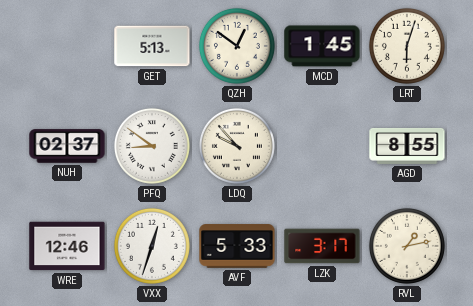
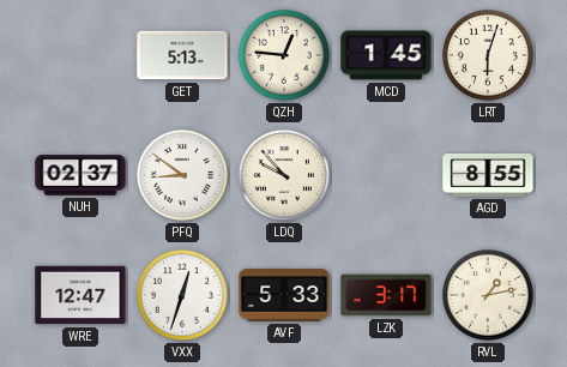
QZH: 12:51 -> 12:46 (284, 55)
WRE: 12:46 -> 12:47 (80, 295)
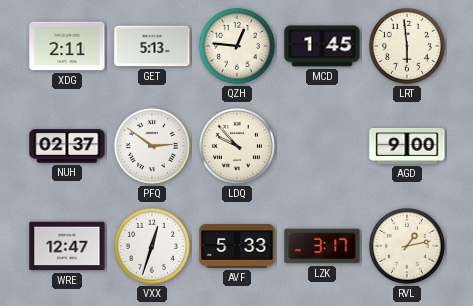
XDG: none -> 2:11 (67, 46)
LRT: 6:03 -> 5:59 (407, 46)
PFQ: 8:51 -> 2:51 (152, 146)
AGD: 8:55 -> 9:00 (407, 146)
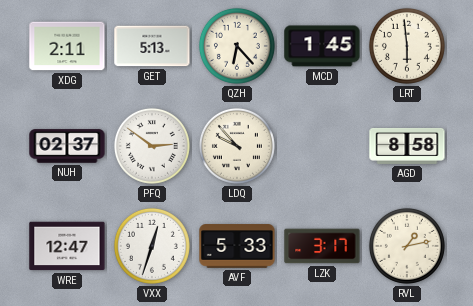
QZH: 12:46 -> 6:23 (237, 46)
AGD: 9:00 -> 8:58 (407, 146)
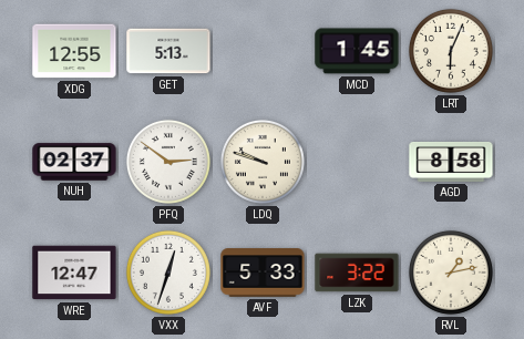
XDG: 2:11 -> 12:55 (74, 51)
QZH: 6:23 -> none (237, 46)
LRT: 5:59 -> 6:04 (451, 51)
LDQ: 9:53 -> 9:48 (263, 162)
LZK: 3:17 -> 3:22 (357, 273)
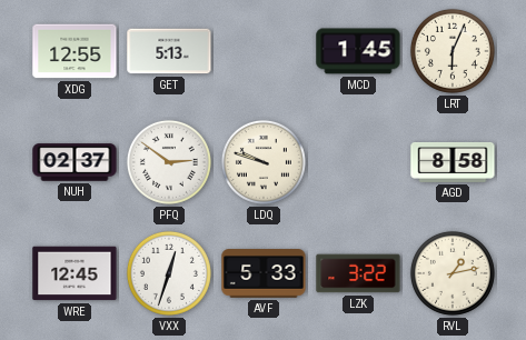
WRE: 12:47 -> 12:45 (75, 273)
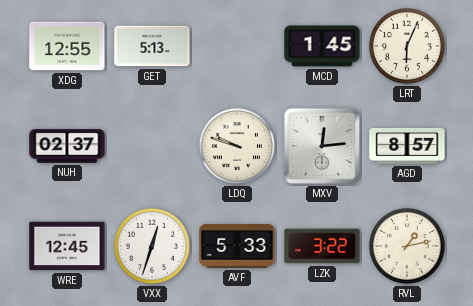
PFQ: 2:51 -> none (169, 162)
MXV: none -> 12:14 (322, 146)
AGD: 8:58 -> 8:57 (407, 146)
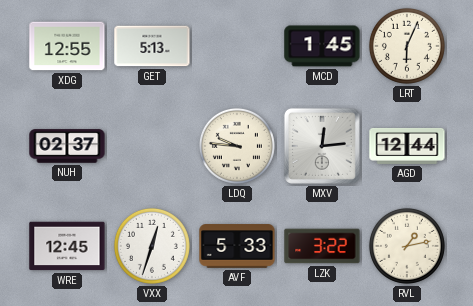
LDQ: 9:48 -> 9:46 (237, 146)
AGD: 8:57 -> 12:44 (407, 146)
